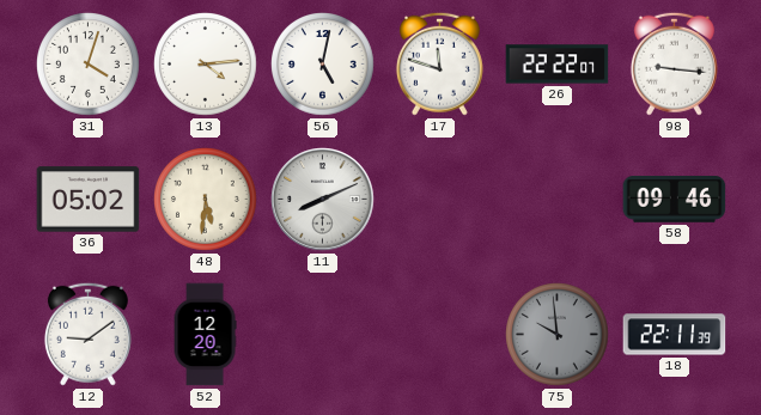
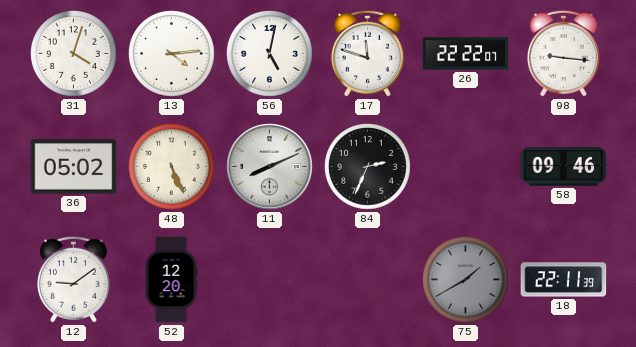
48: 5:31 -> 5:26 (172, 167)
84: none -> 2:34 (368, 167)
75: 9:59 -> 1:40 (466, 280)
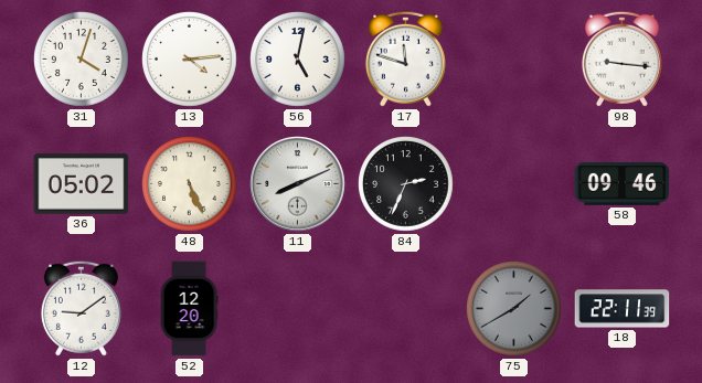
26: 22:22 -> none (466, 54)
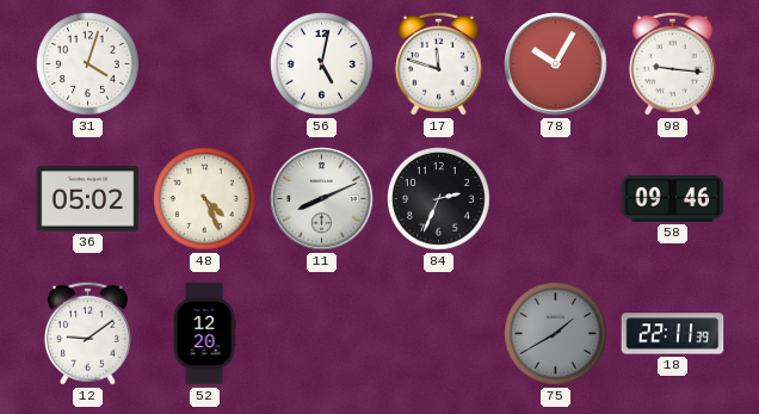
13: 4:14 -> none (190, 60)
78: none -> 10:05 (556, 64)
48: 5:26 -> 4:26 (205, 199)
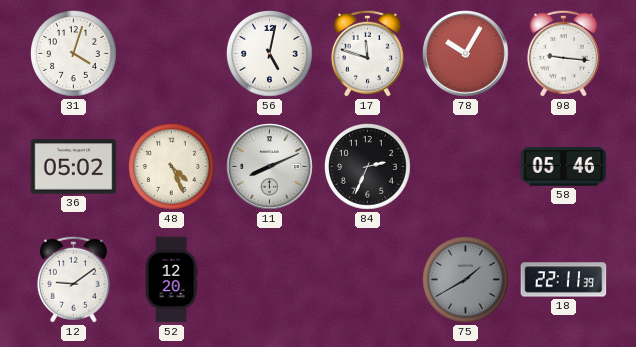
58: 09:46 -> 05:46 (564, 167)
